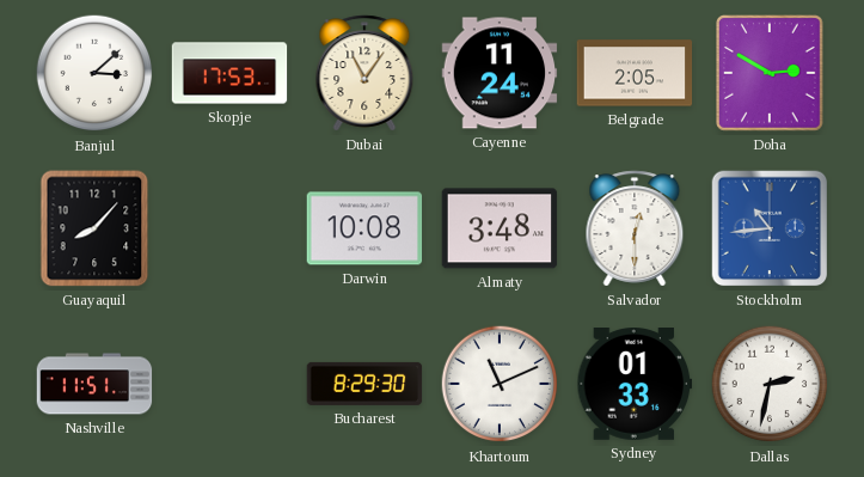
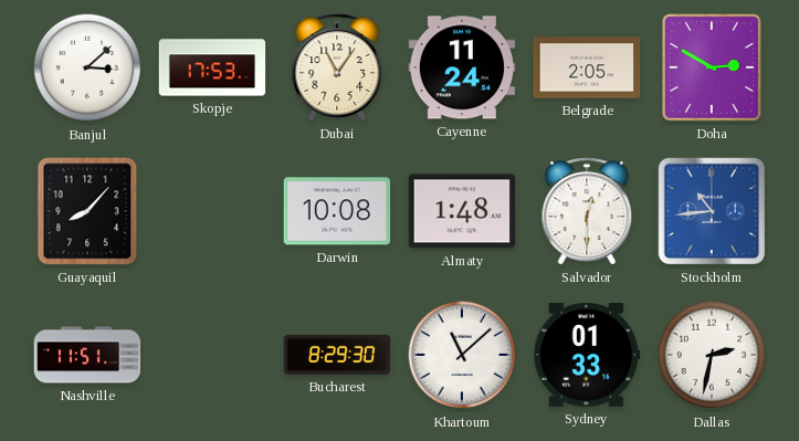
Almaty: 3:48 -> 1:48 (462, 211)
Khartoum: 11:11 -> 11:08 (462, 355)
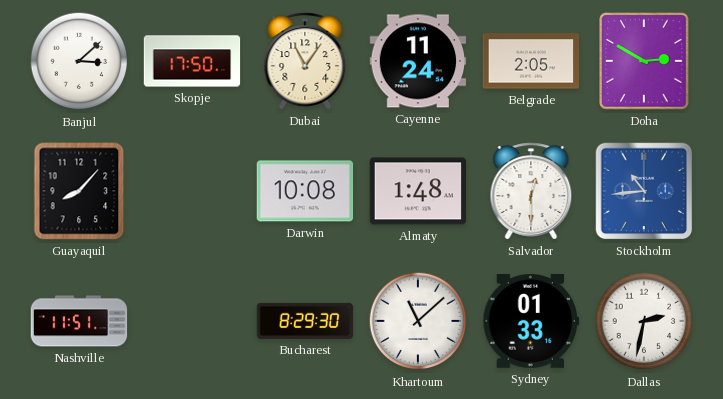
Skopje: 17:53 -> 17:50 (192, 61)
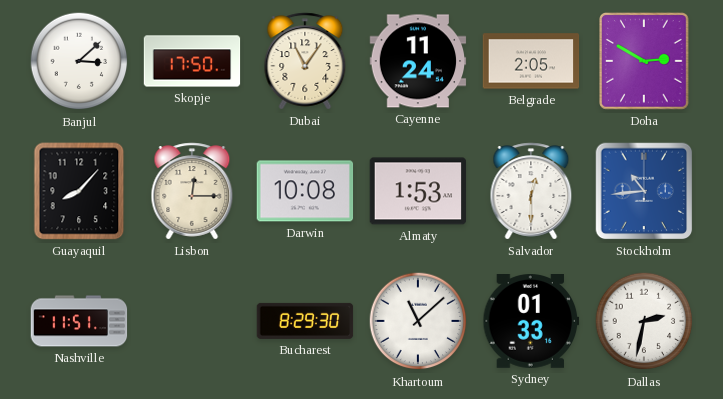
Lisbon: none -> 12:15 (192, 191)
Almaty: 1:48 -> 1:53 (418, 191)
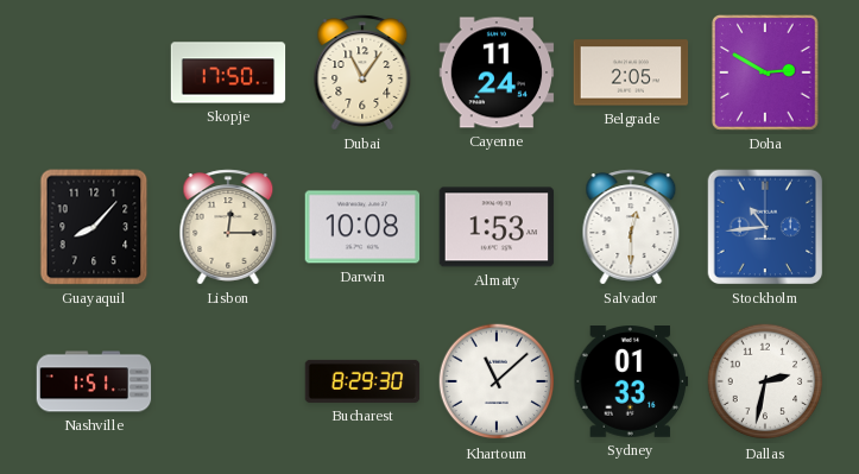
Banjul: 3:08 -> none (79, 61)
Nashville: 11:51 -> 1:51 (94, 381)
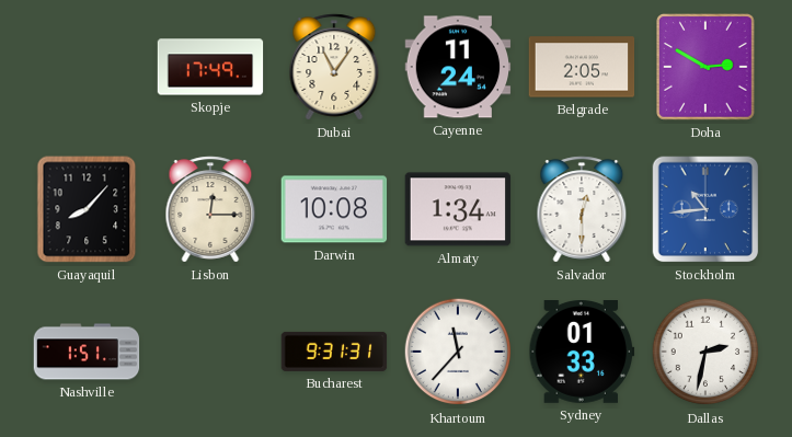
Skopje: 17:50 -> 17:49 (210, 67)
Almaty: 1:53 -> 1:34 (458, 209)
Bucharest: 8:29 -> 9:31 (334, 352)
Khartoum: 11:08 -> 11:37 (458, 352)
